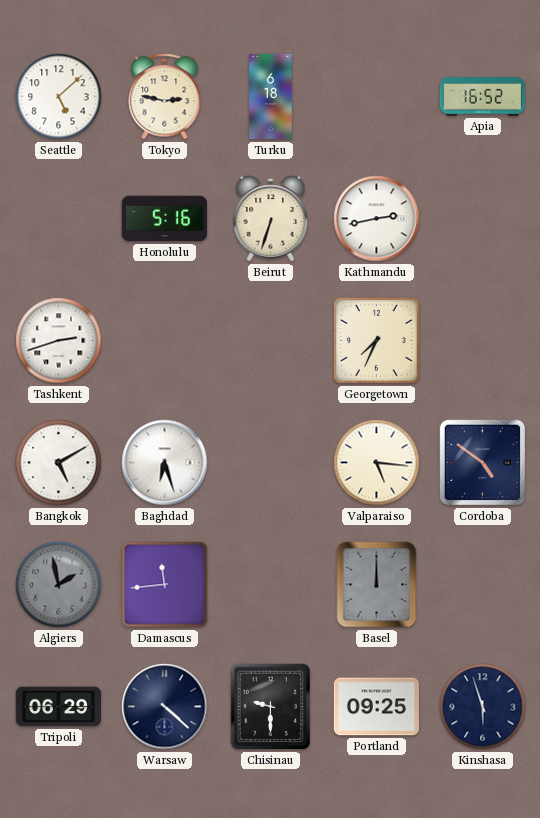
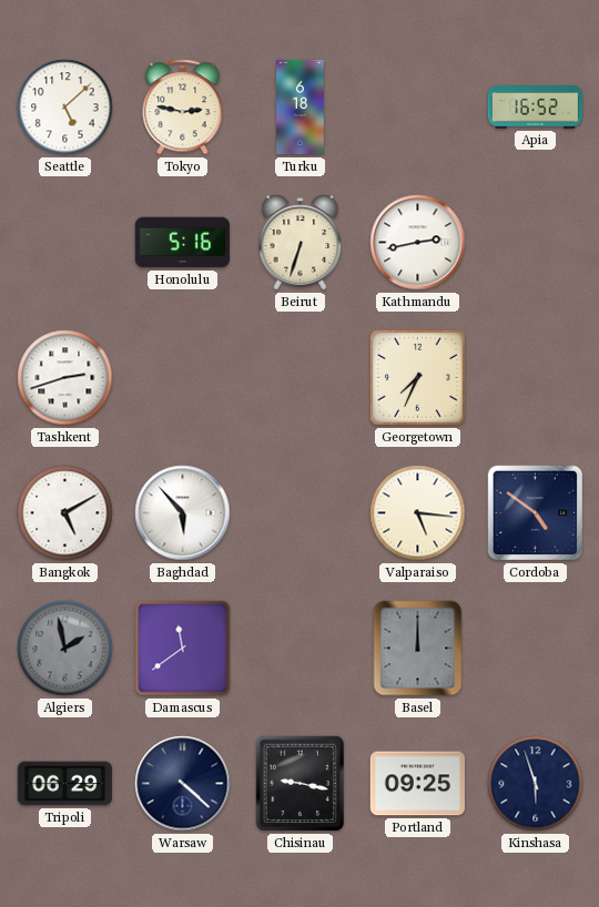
Baghdad: 6:27 -> 5:53 (183, 513)
Damascus: 11:44 -> 11:39 (183, 649)
Chisinau: 9:30 -> 9:17 (301, 784)
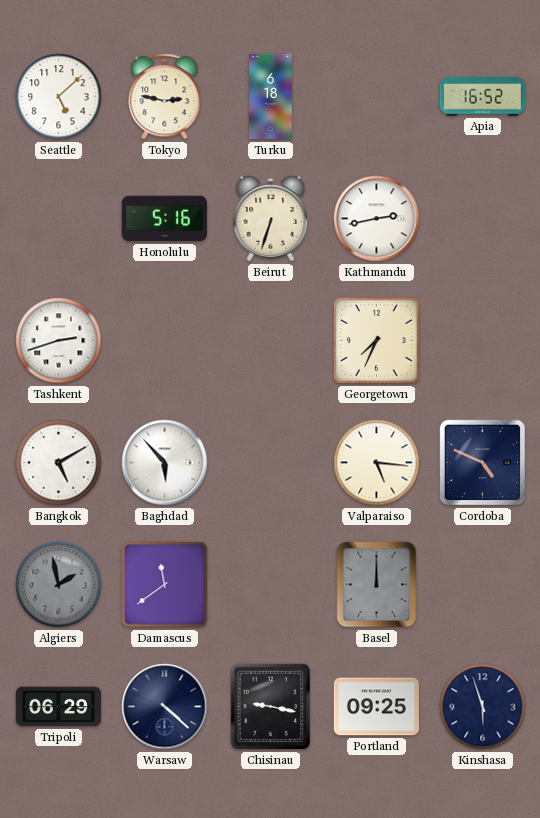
Cordoba: 4:51 -> 4:49 (483, 463)
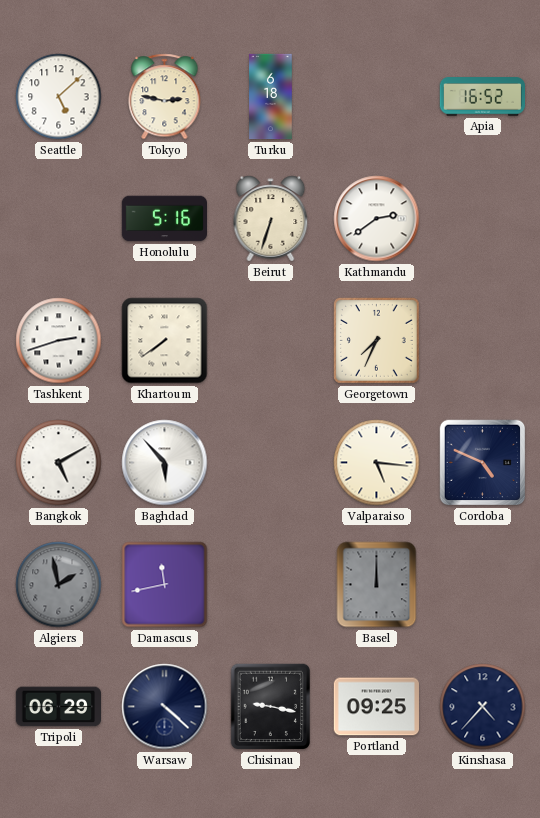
Kathmandu: 2:43 -> 2:39 (377, 219)
Khartoum: none -> 7:39 (165, 341)
Damascus: 11:39 -> 11:43 (165, 585)
Kinshasa: 5:57 -> 4:37 (483, 707)
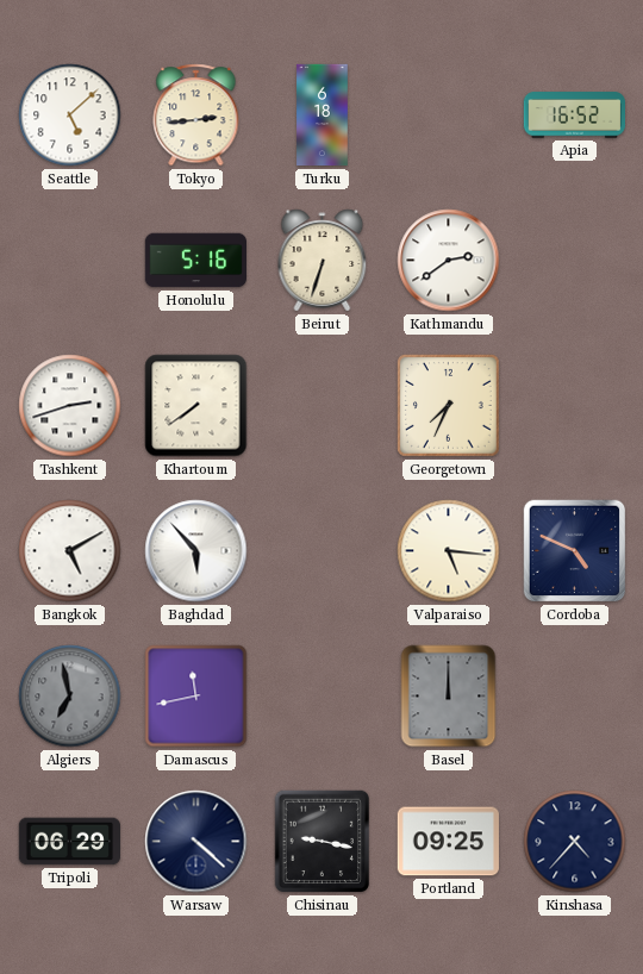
Tokyo: 2:47 -> 2:44 (196, 115)
Algiers: 1:58 -> 6:58 (70, 697)
